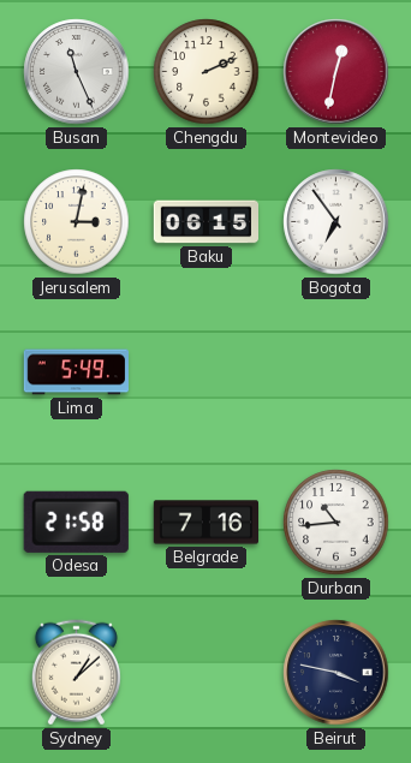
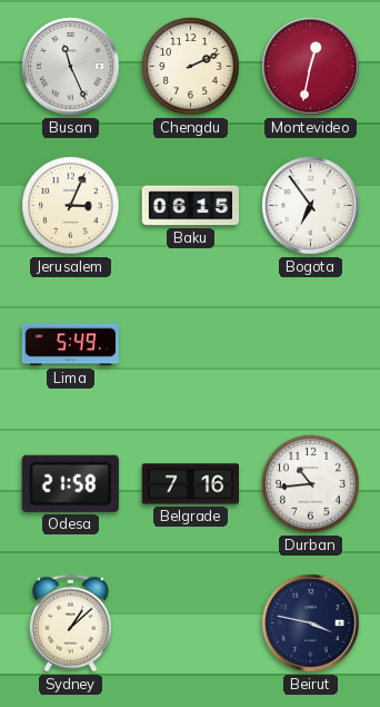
Jerusalem: 3:02 -> 3:04 (71, 206)
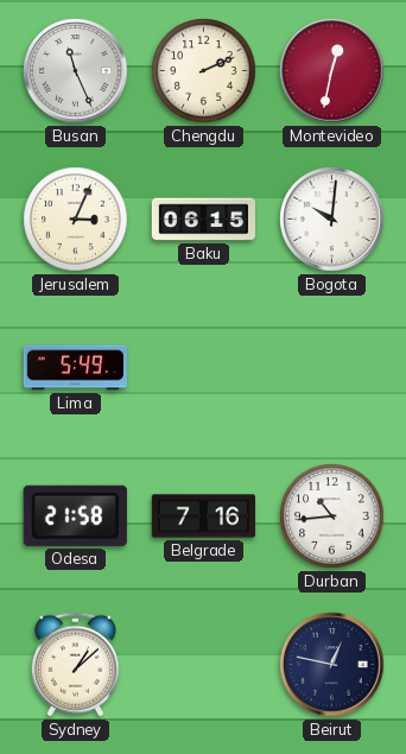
Bogota: 6:54 -> 10:01 (332, 220)
Beirut: 3:47 -> 12:47 (332, 665)
